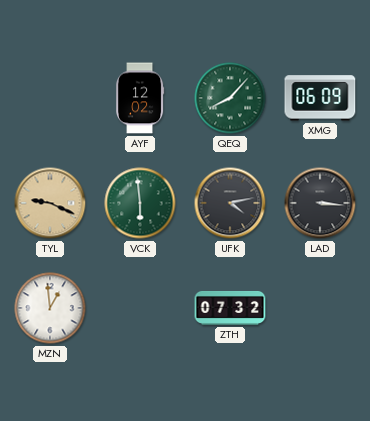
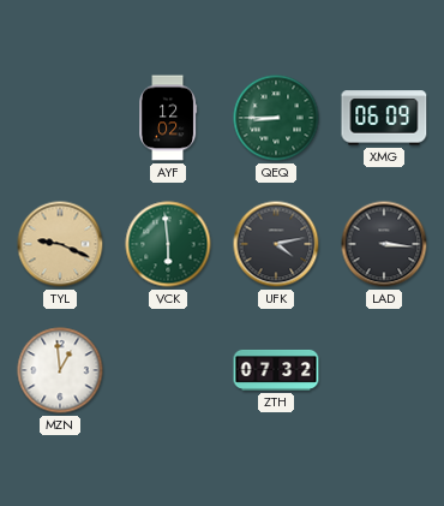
QEQ: 8:07 -> 8:45 (276, 118)
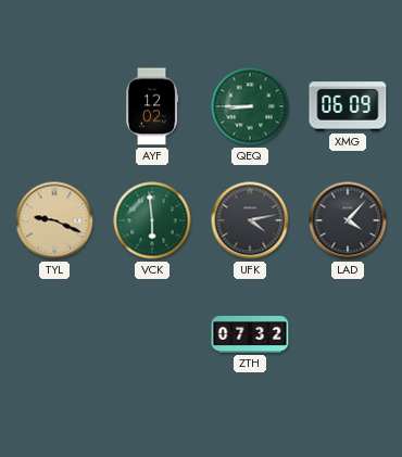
LAD: 3:16 -> 4:07 (348, 220)
MZN: 12:59 -> none (60, 370)
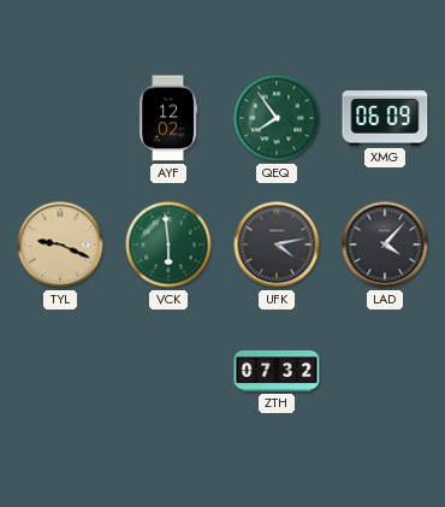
QEQ: 8:45 -> 7:54 (277, 118)
